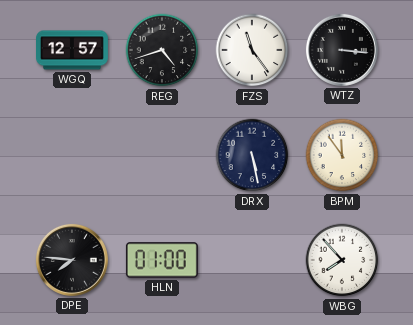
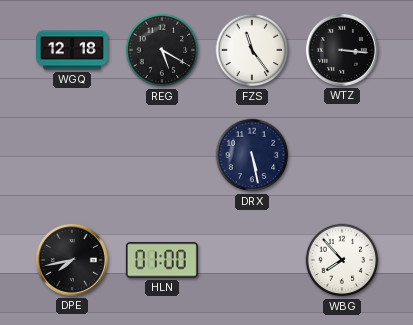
WGQ: 12:57 -> 12:18 (73, 50)
REG: 4:42 -> 5:20 (162, 50)
BPM: 11:54 -> none (342, 155)
DPE: 7:46 -> 7:43 (72, 260)
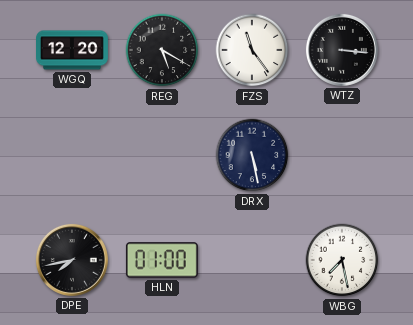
WGQ: 12:18 -> 12:20 (73, 50)
WBG: 7:53 -> 7:28 (342, 260)
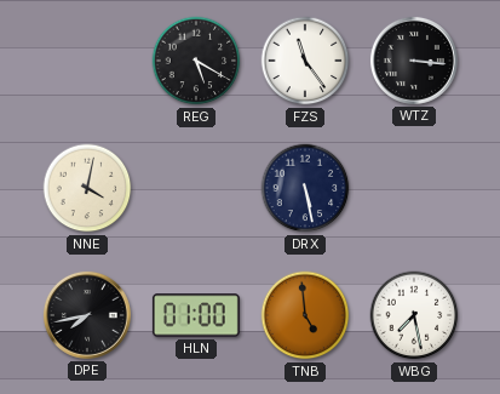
WGQ: 12:20 -> none (73, 50)
NNE: none -> 4:02 (87, 188)
TNB: none -> 4:59 (305, 315)
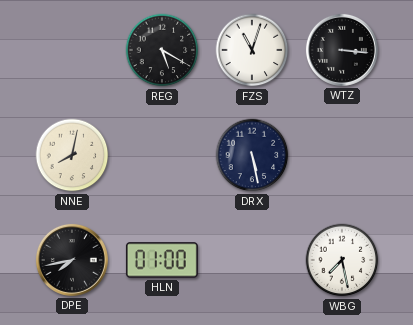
FZS: 11:24 -> 11:03 (252, 50)
NNE: 4:02 -> 8:02 (72, 155)
TNB: 4:59 -> none (305, 315)
